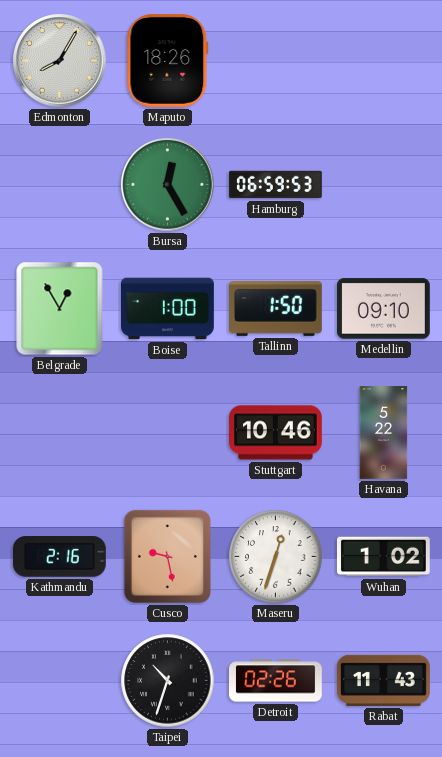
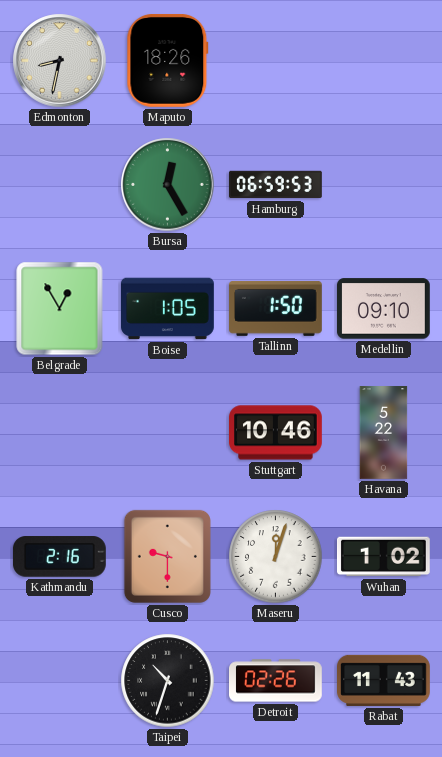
Edmonton: 8:05 -> 8:32 (60, 61)
Boise: 1:00 -> 1:05 (168, 309)
Cusco: 9:28 -> 9:30 (167, 556)
Maseru: 12:33 -> 12:03 (276, 557)
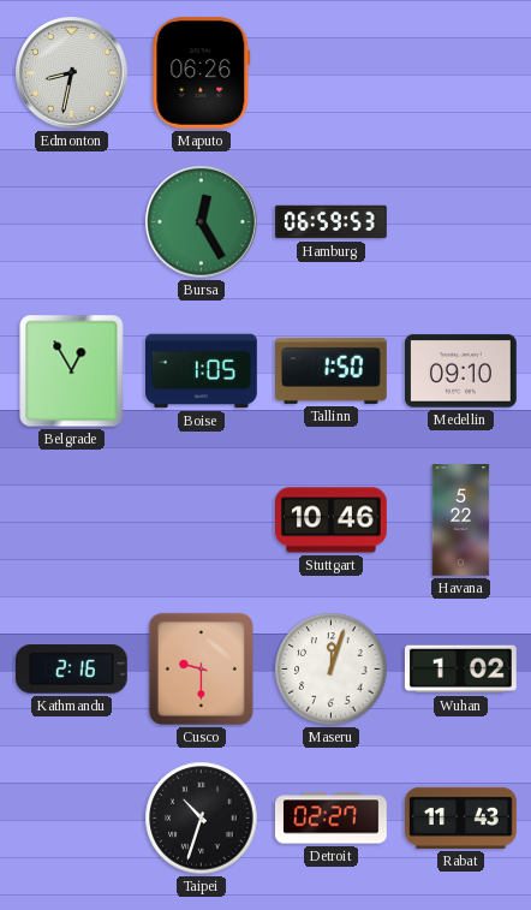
Maputo: 18:26 -> 06:26 (202, 73)
Detroit: 02:26 -> 02:27 (332, 819)
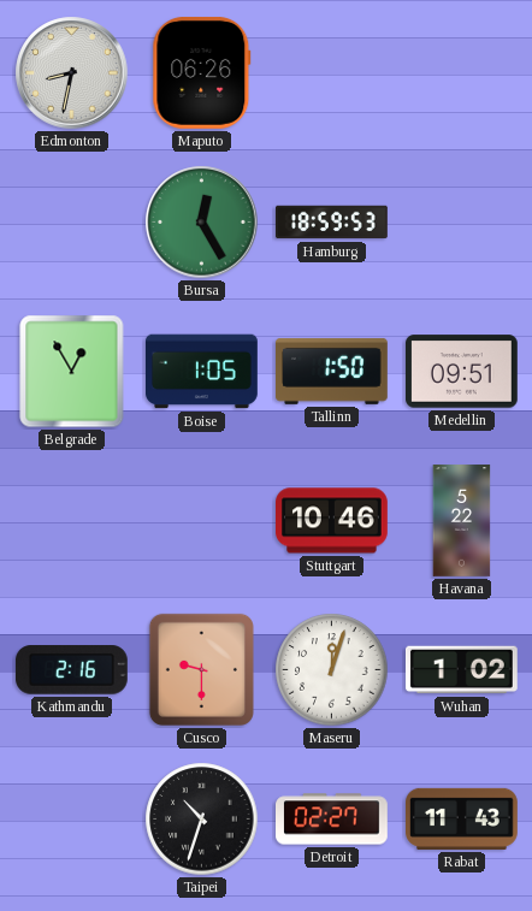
Hamburg: 06:59 -> 18:59 (332, 223)
Medellin: 09:10 -> 09:51 (462, 372)
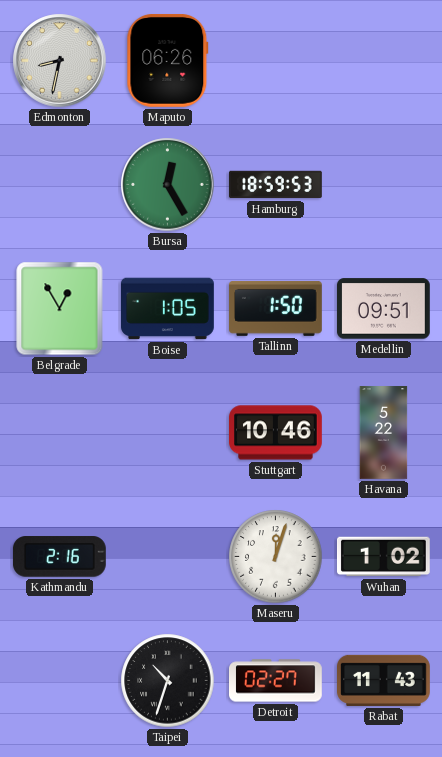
Cusco: 9:30 -> none (201, 669)
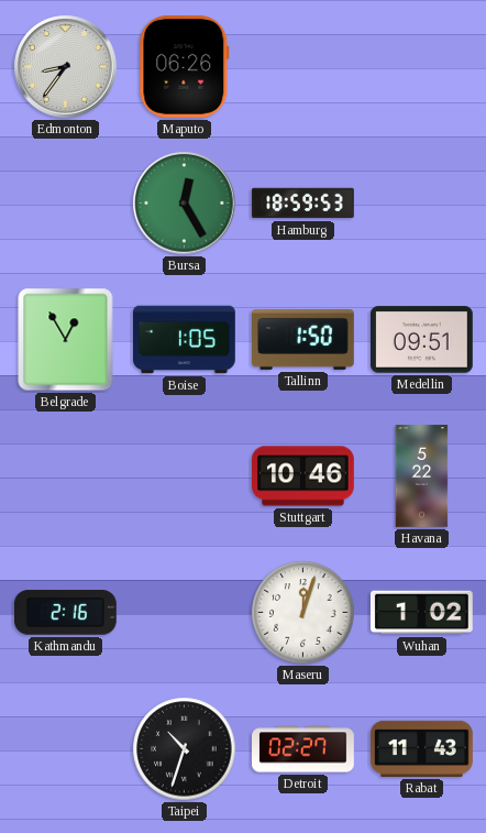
Edmonton: 8:32 -> 8:36 (66, 67)
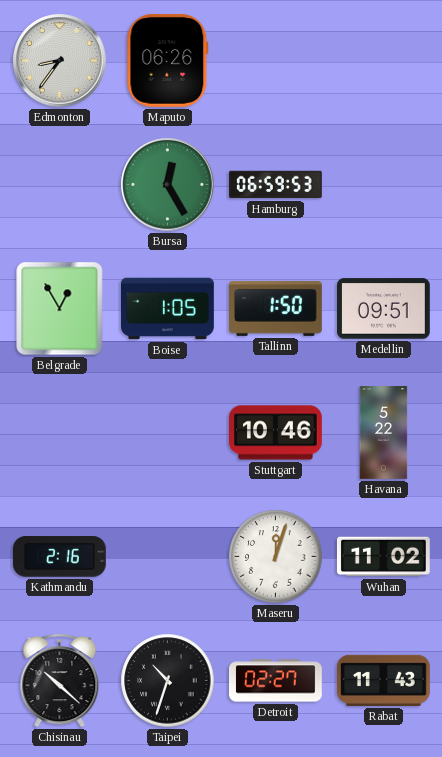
Hamburg: 18:59 -> 06:59 (276, 185)
Wuhan: 1:02 -> 11:02 (384, 557)
Chisinau: none -> 10:22 (60, 681)
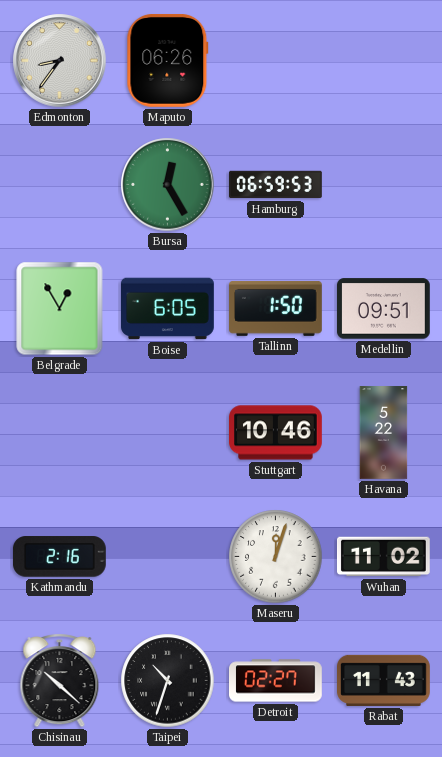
Boise: 1:05 -> 6:05 (168, 309)
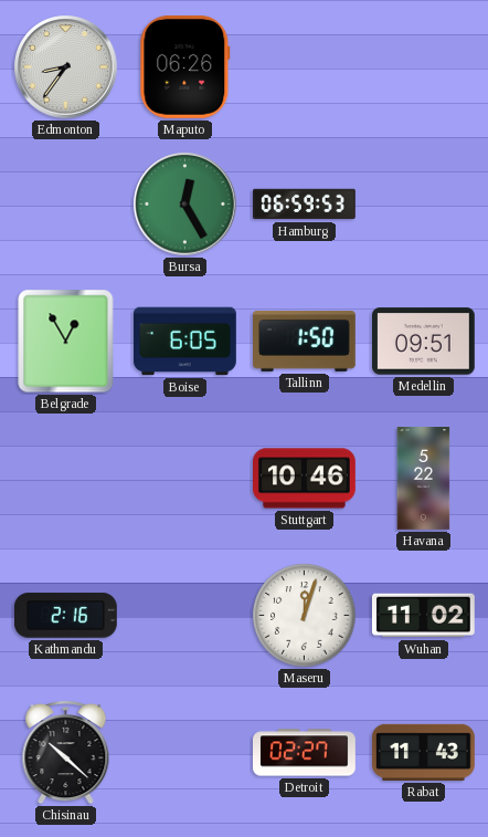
Taipei: 10:33 -> none (168, 681)
